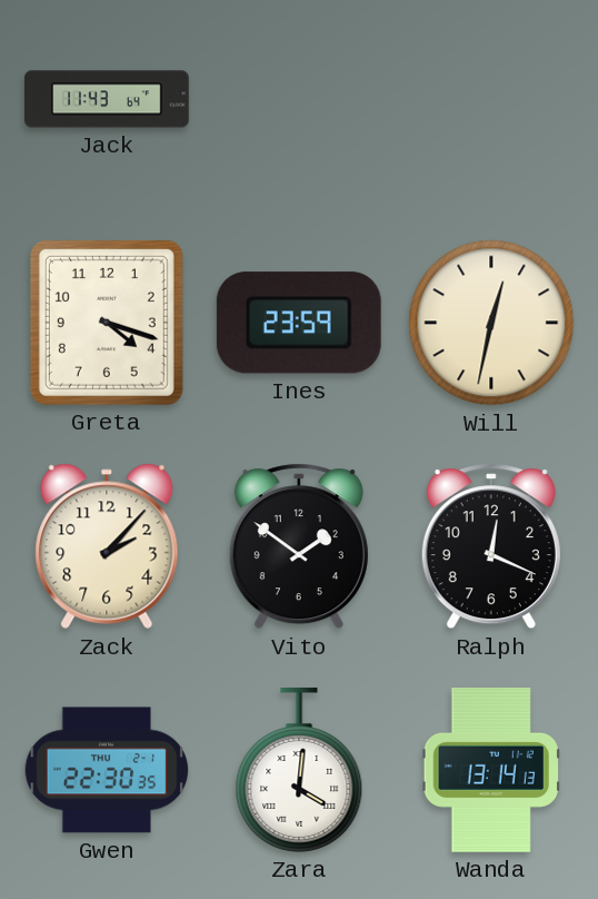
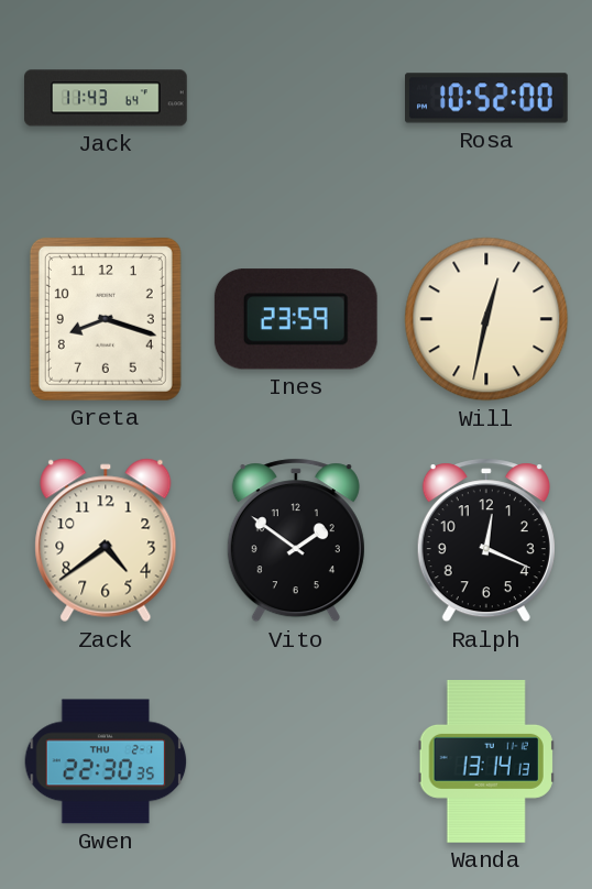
Rosa: none -> 10:52 (487, 98)
Greta: 4:18 -> 8:18 (106, 319)
Zack: 2:07 -> 4:39 (106, 540)
Zara: 4:01 -> none (299, 770)
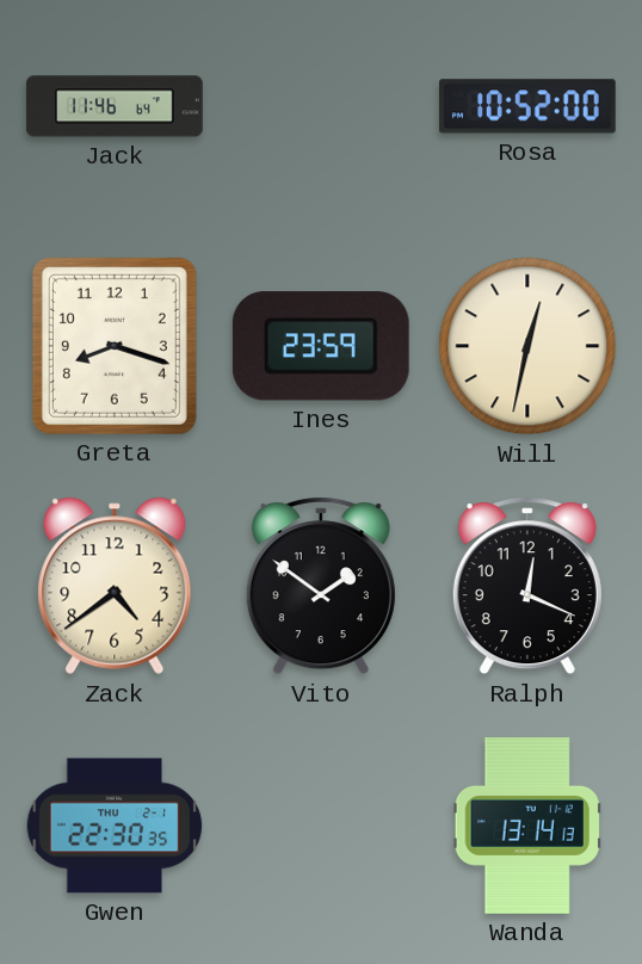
Jack: 11:43 -> 11:46 (116, 106)
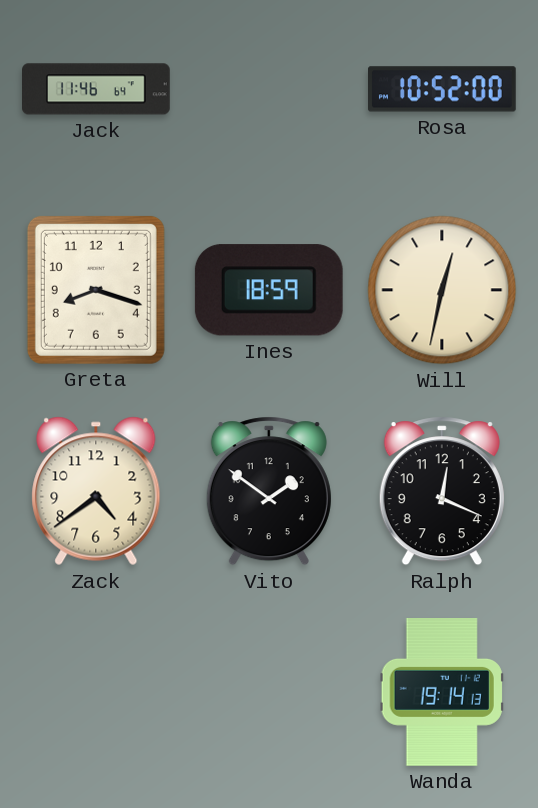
Ines: 23:59 -> 18:59 (269, 290)
Gwen: 22:30 -> none (115, 826)
Wanda: 13:14 -> 19:14 (442, 693)
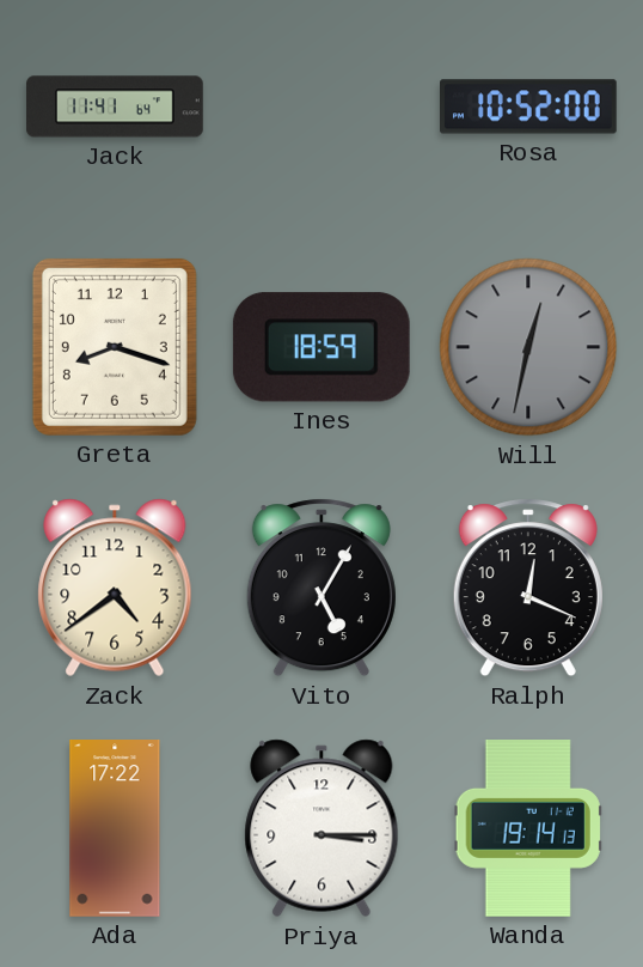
Jack: 11:46 -> 11:41 (116, 107)
Will dial: cream -> grey (528, 347)
Vito: 1:51 -> 5:05 (321, 588)
Ada: none -> 17:22 (115, 829)
Priya: none -> 3:15 (321, 828)
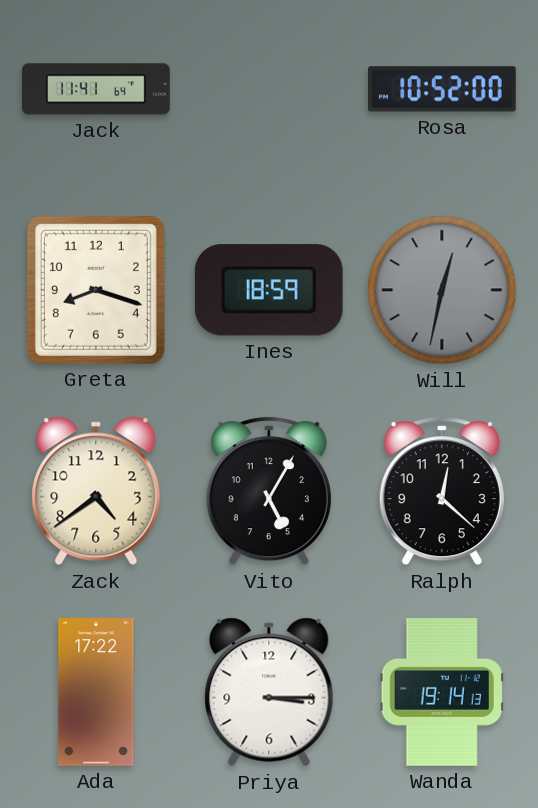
Ralph: 12:19 -> 12:22 (442, 491)
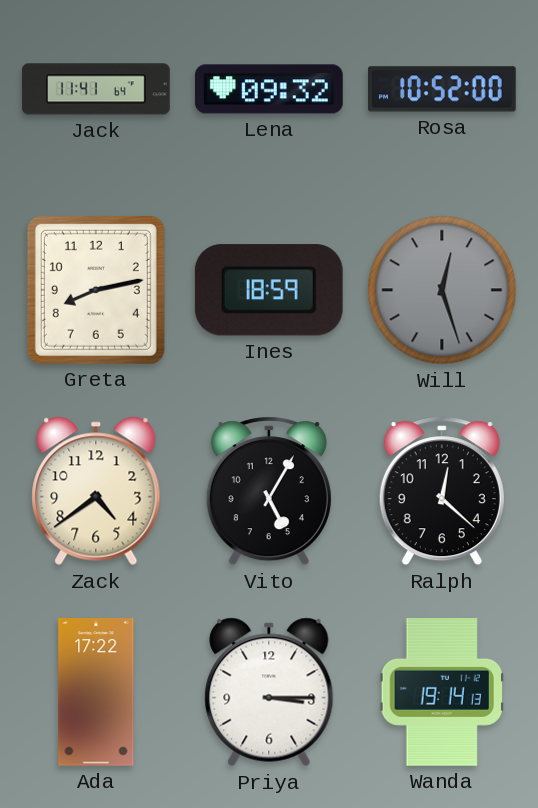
Lena: none -> 09:32 (270, 89)
Greta: 8:18 -> 8:13 (96, 290)
Will: 12:32 -> 12:27 (442, 290)
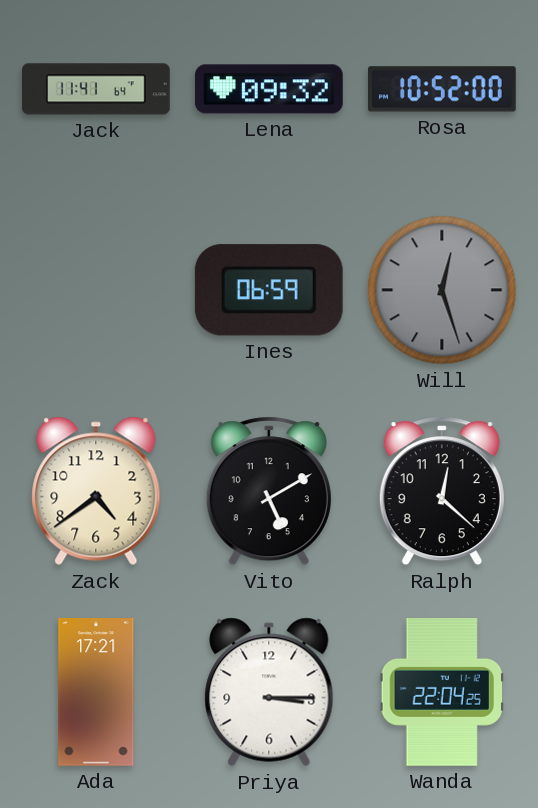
Greta: 8:13 -> none (96, 290)
Ines: 18:59 -> 06:59 (269, 290)
Vito: 5:05 -> 5:10 (269, 491)
Ada: 17:22 -> 17:21 (96, 693)
Wanda: 19:14 -> 22:04 (442, 693)
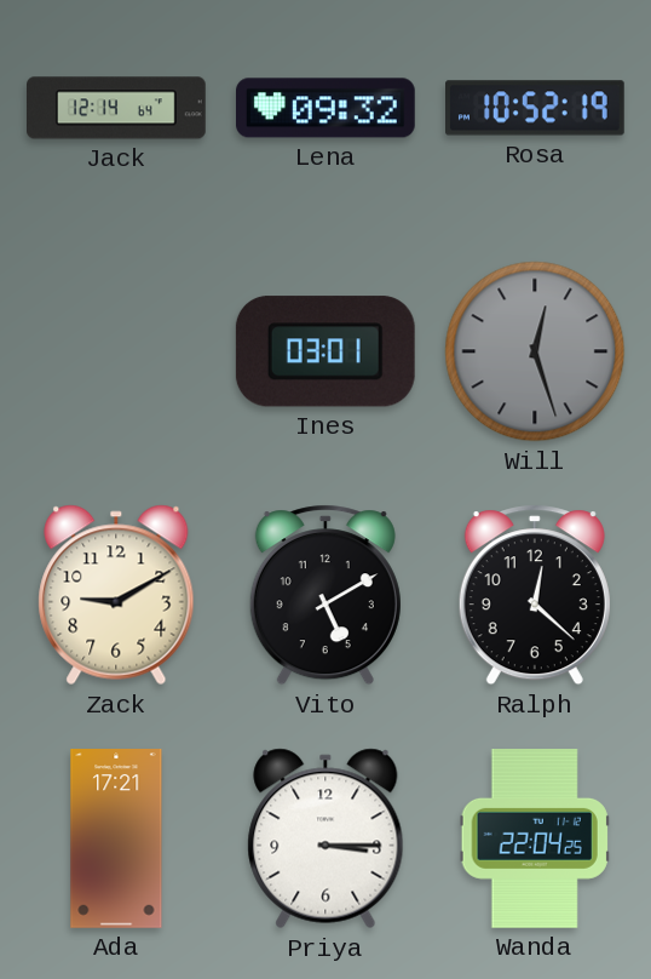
Jack: 11:41 -> 12:14 (117, 108)
Rosa: 10:52:00 -> 10:52:19 (536, 108)
Ines: 06:59 -> 03:01 (325, 351)
Zack: 4:39 -> 9:10 (116, 595)
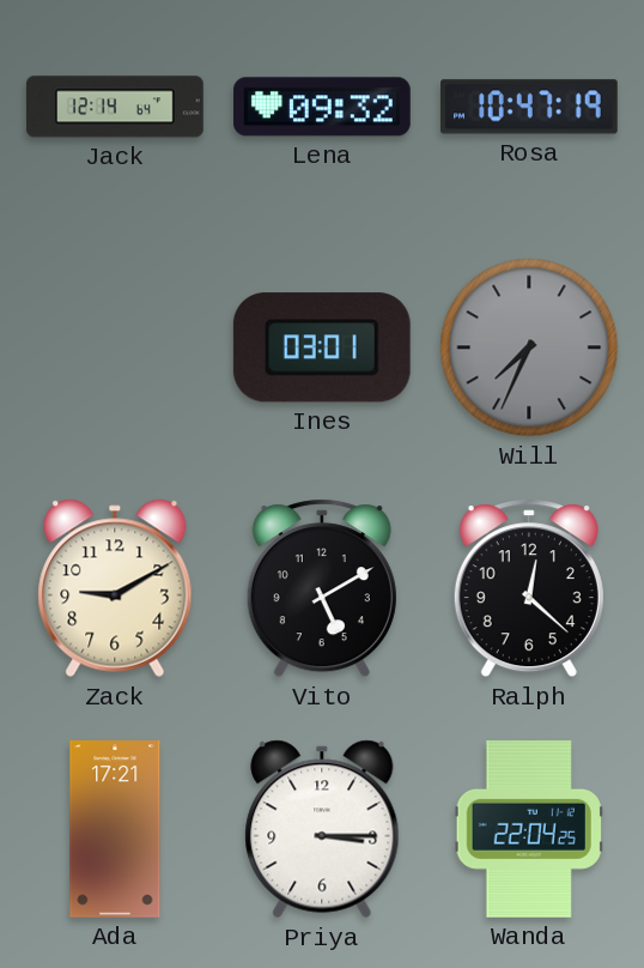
Rosa: 10:52 -> 10:47 (530, 107)
Will: 12:27 -> 7:34 (529, 347)
